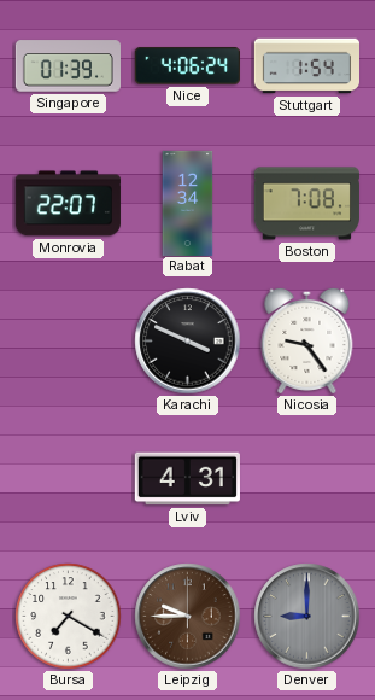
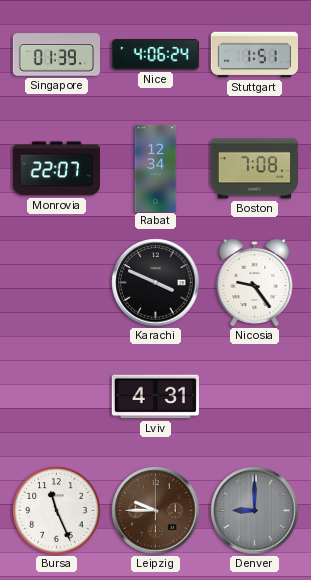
Stuttgart: 1:54 -> 1:51 (254, 55)
Bursa: 7:20 -> 11:26 (57, 511)
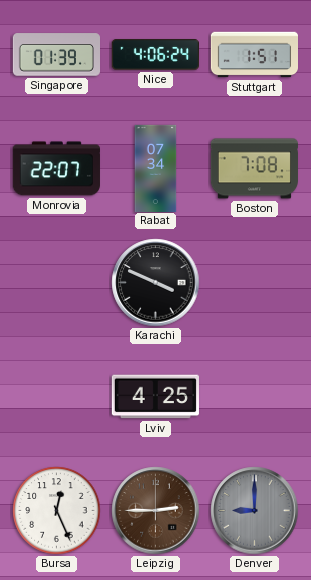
Rabat: 12:34 -> 07:34 (156, 168)
Nicosia: 9:24 -> none (255, 282)
Lviv: 4:31 -> 4:25 (155, 397)
Bursa: 11:26 -> 12:26 (57, 511)
Leipzig: 9:45 -> 2:45 (156, 511)
